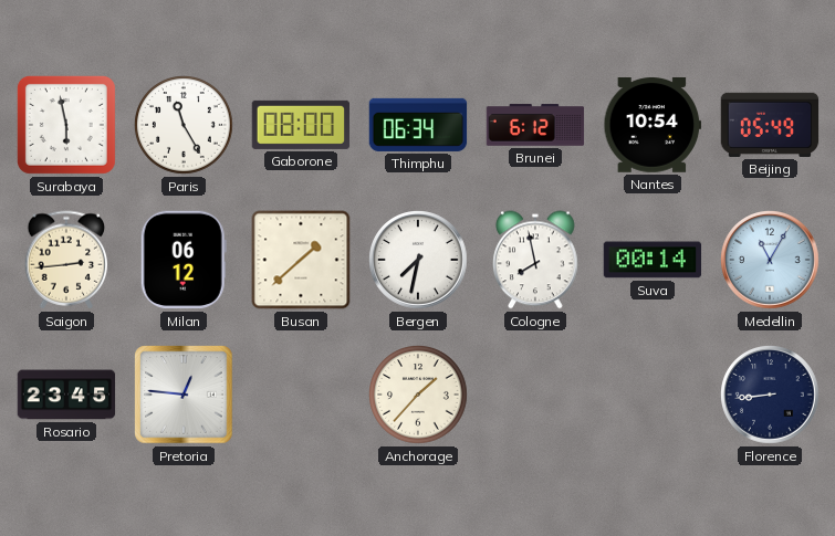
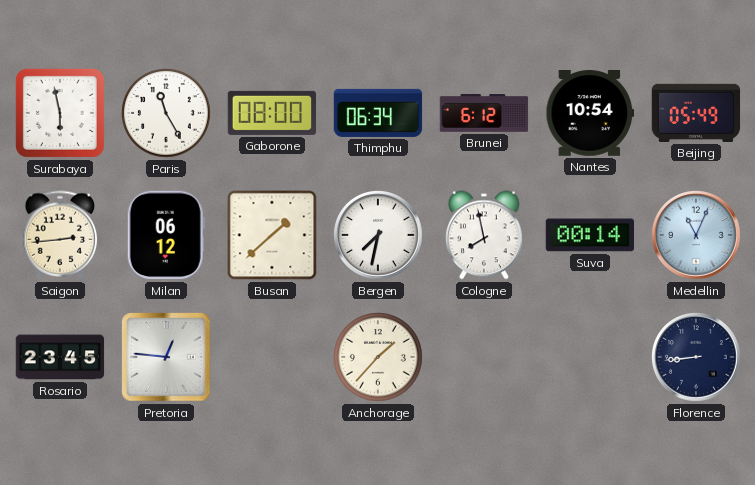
Medellin: 11:05 -> 11:04 (696, 235)
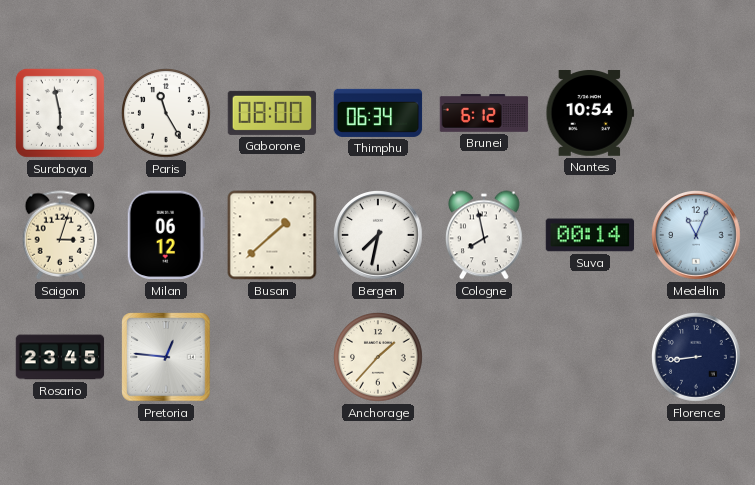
Beijing: 05:49 -> none (696, 113)
Saigon: 2:44 -> 3:03 (60, 235)
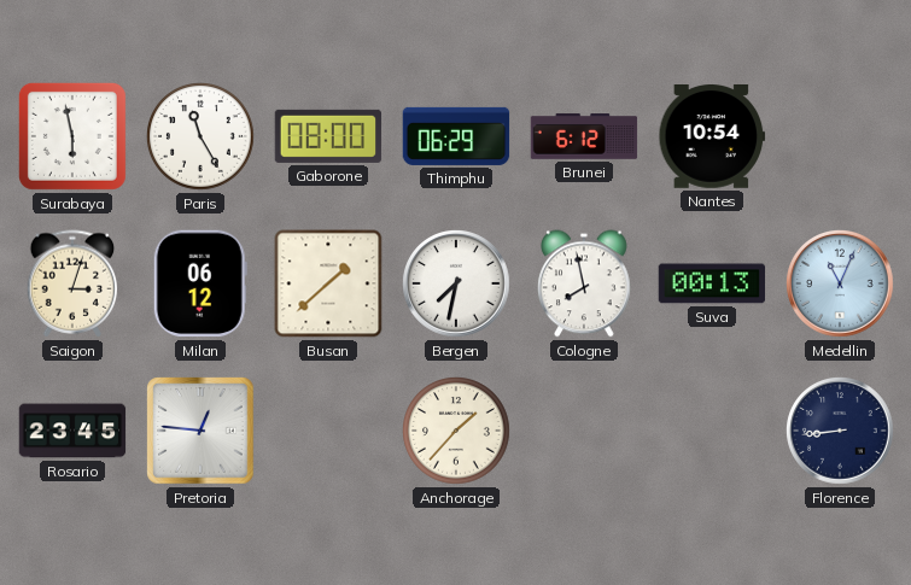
Thimphu: 06:34 -> 06:29 (456, 136)
Suva: 00:14 -> 00:13 (712, 283)
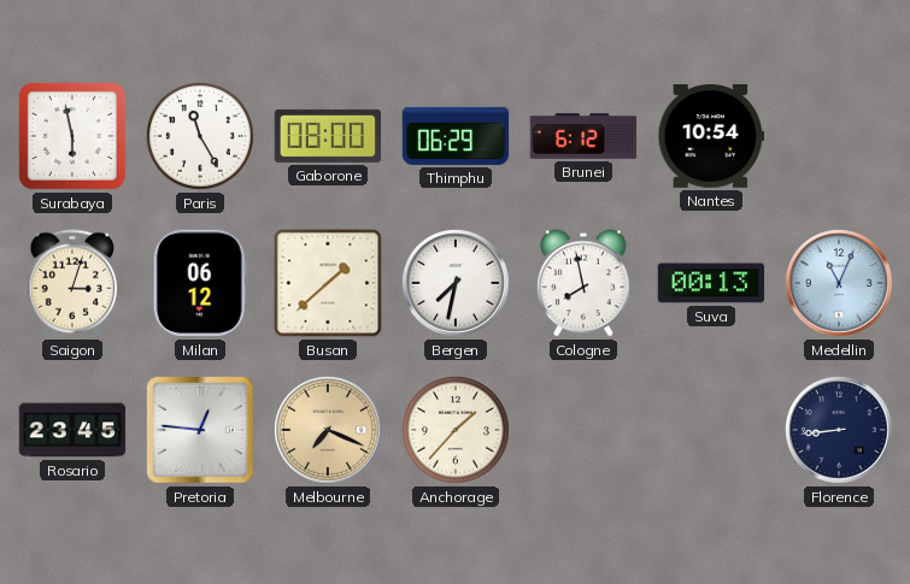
Melbourne: none -> 7:19 (328, 430)
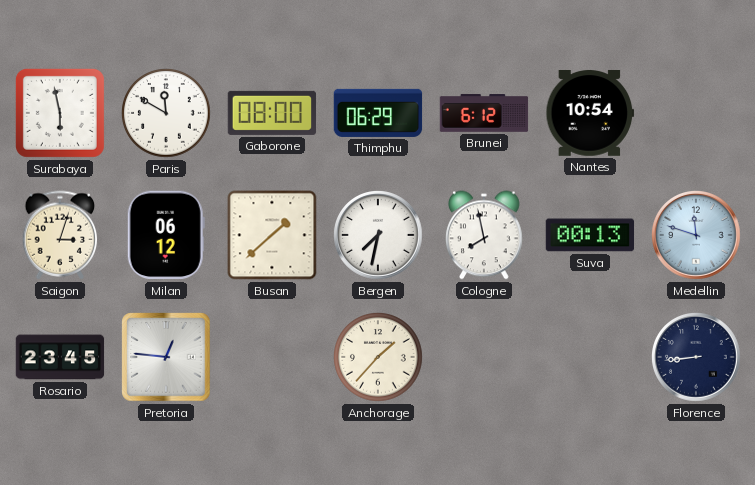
Paris: 11:25 -> 11:50 (167, 114)
Medellin: 11:04 -> 11:48 (696, 235)
Melbourne: 7:19 -> none (328, 430)
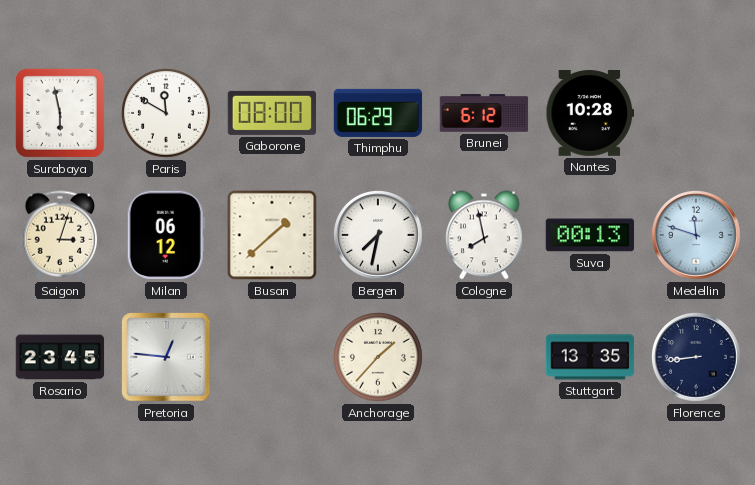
Nantes: 10:54 -> 10:28 (590, 114)
Stuttgart: none -> 13:35 (590, 357)
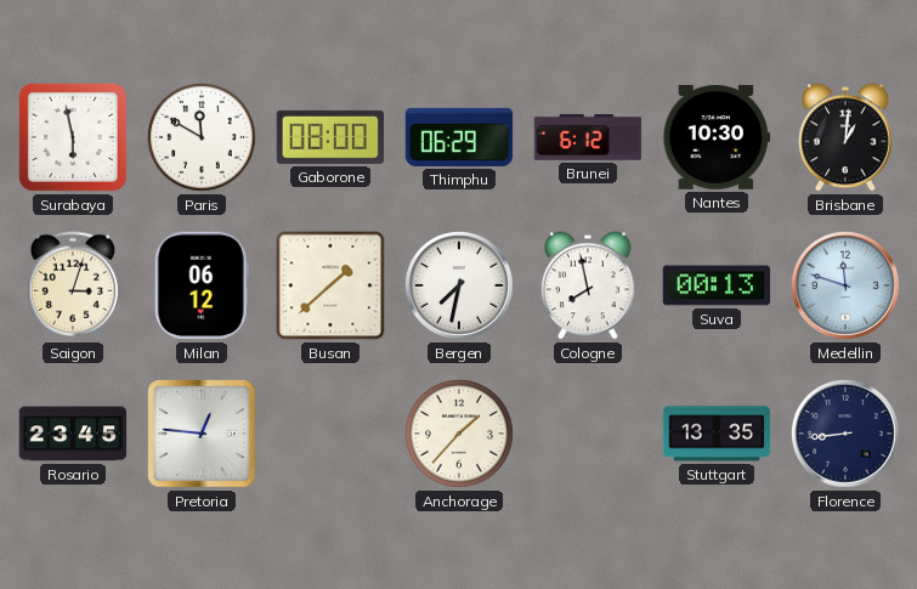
Nantes: 10:28 -> 10:30 (717, 138)
Brisbane: none -> 1:01 (845, 137)
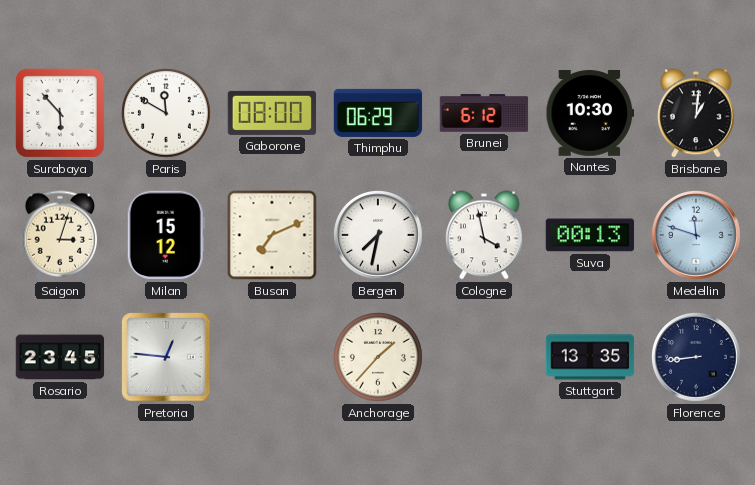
Surabaya: 5:58 -> 5:53 (60, 113)
Milan: 06:12 -> 15:12 (166, 235)
Busan: 1:38 -> 7:11 (272, 235)
Cologne: 7:58 -> 3:58 (484, 235)
